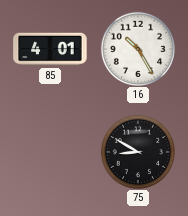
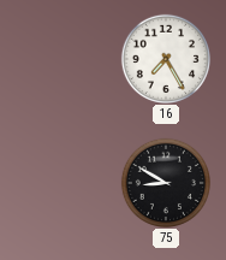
85: 4:01 -> none (50, 49)
16: 10:25 -> 7:25 (165, 58)
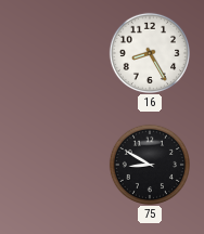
16: 7:25 -> 8:25 (149, 52)
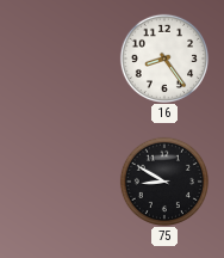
16: 8:25 -> 8:24 (163, 57)
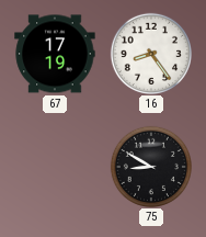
67: none -> 17:19 (55, 54)
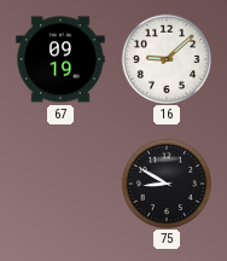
67: 17:19 -> 09:19 (60, 59)
16: 8:24 -> 9:08 (165, 58)
